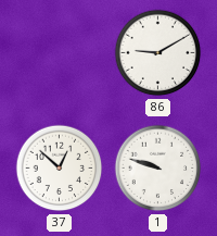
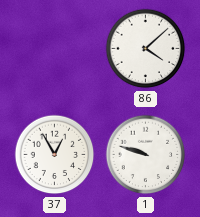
86: 9:10 -> 4:08 (146, 49)
37: 12:52 -> 12:55 (55, 155)
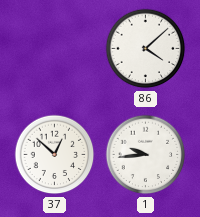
37: 12:55 -> 12:52 (55, 155)
1: 9:48 -> 9:44 (146, 155)
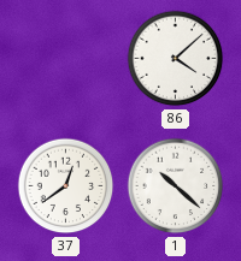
37: 12:52 -> 12:39 (66, 186)
1: 9:44 -> 10:22 (176, 186)
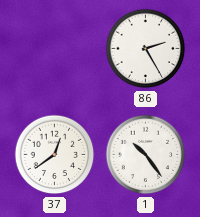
86: 4:08 -> 2:25 (146, 49)
1: 10:22 -> 10:24 (146, 155)
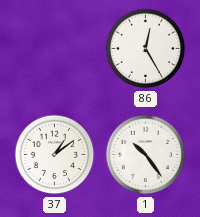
86: 2:25 -> 12:25 (146, 49)
37: 12:39 -> 1:09 (55, 155)
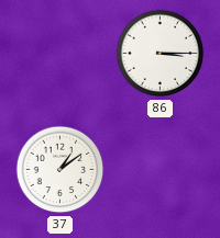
86: 12:25 -> 3:15 (161, 54)
1: 10:24 -> none (146, 155)
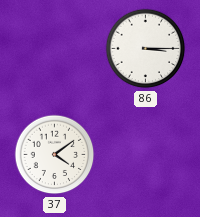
37: 1:09 -> 4:09 (55, 155)
